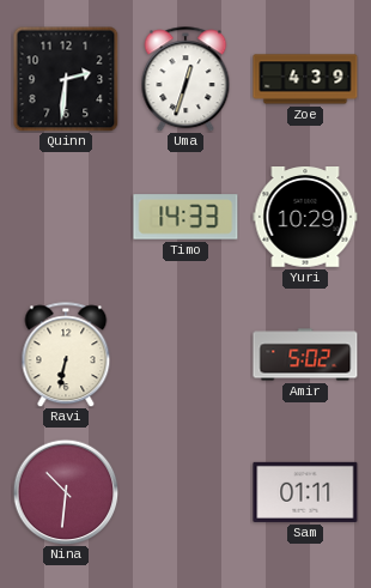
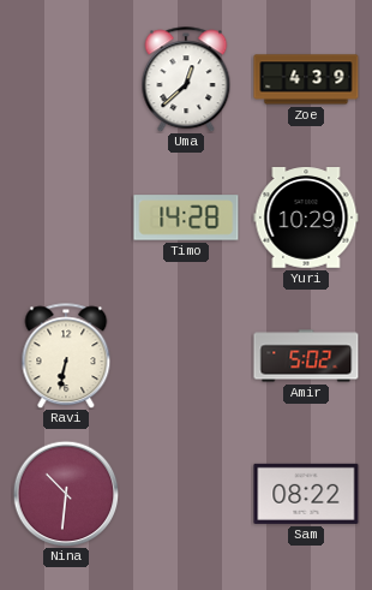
Quinn: 2:31 -> none (66, 79)
Uma: 12:33 -> 12:38 (186, 79)
Timo: 14:33 -> 14:28 (186, 217)
Sam: 01:11 -> 08:22 (306, 494)
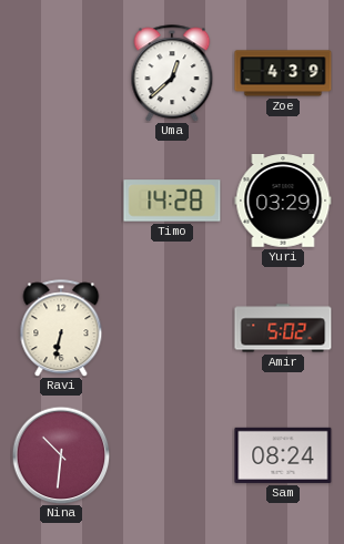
Yuri: 10:29 -> 03:29 (283, 202)
Sam: 08:22 -> 08:24 (283, 455)
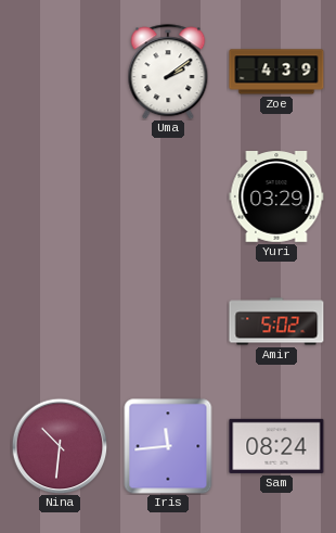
Uma: 12:38 -> 2:09 (168, 72)
Timo: 14:28 -> none (172, 201)
Ravi: 6:32 -> none (61, 328)
Iris: none -> 11:44 (168, 446)
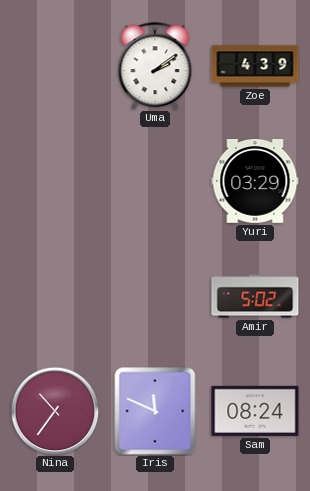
Nina: 10:31 -> 10:36 (55, 411)
Iris: 11:44 -> 11:49 (155, 411)
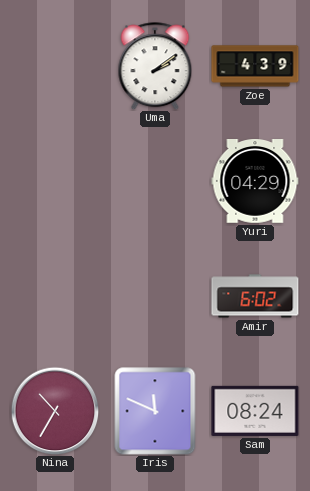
Yuri: 03:29 -> 04:29 (255, 182)
Amir: 5:02 -> 6:02 (255, 296)
Nina: 10:36 -> 10:35 (55, 411)
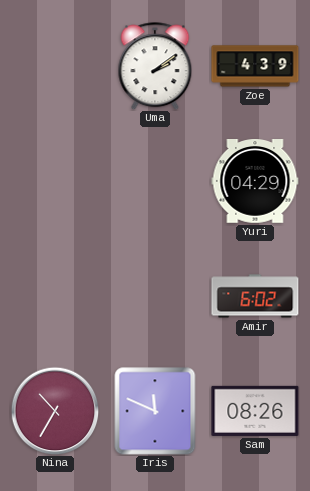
Sam: 08:24 -> 08:26 (255, 411)
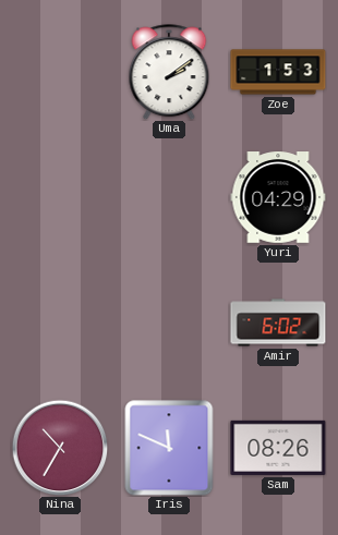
Zoe: 4:39 -> 1:53 (278, 72)
